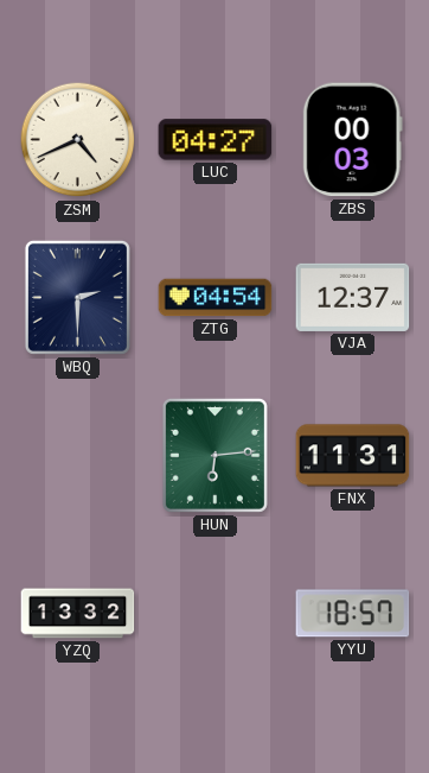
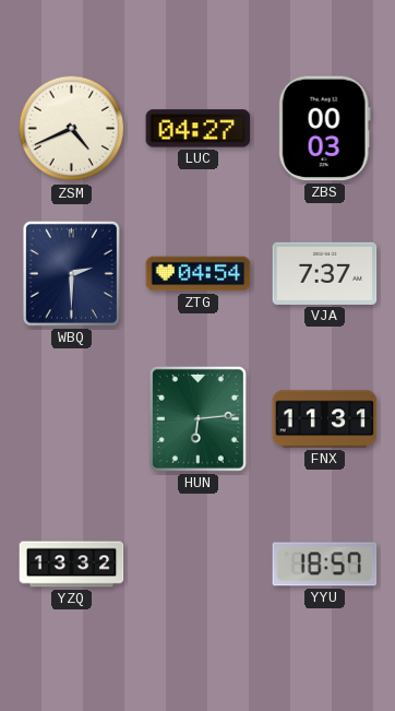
VJA: 12:37 -> 7:37 (325, 273)
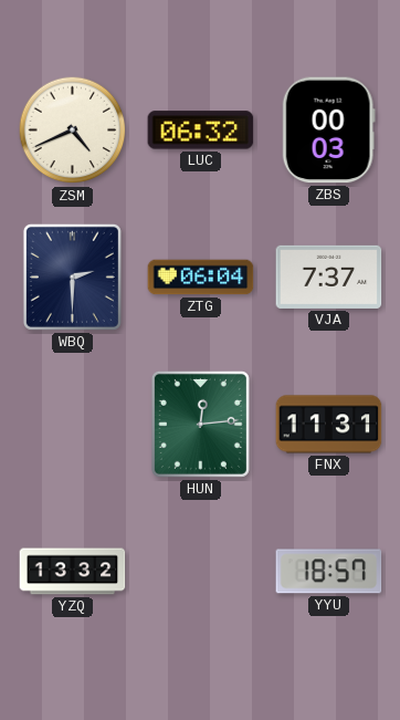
LUC: 04:27 -> 06:32 (201, 131)
ZTG: 04:54 -> 06:04 (201, 278)
HUN: 6:14 -> 12:14 (200, 424)
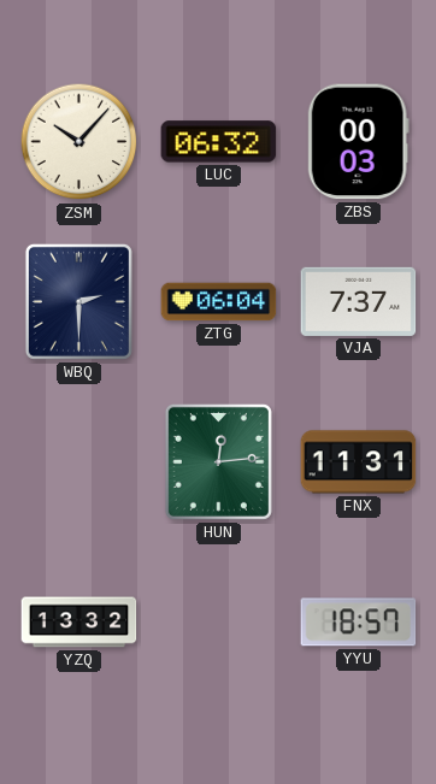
ZSM: 4:41 -> 10:07 (79, 142)
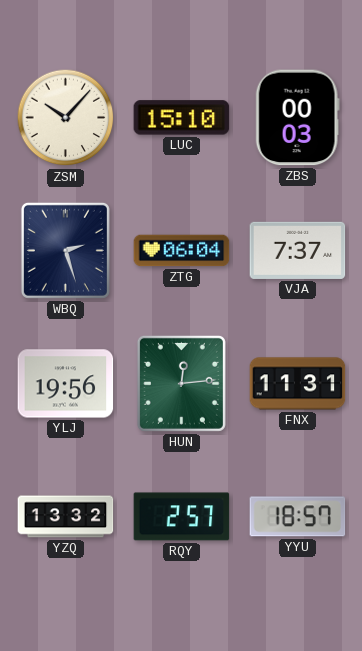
LUC: 06:32 -> 15:10 (182, 118)
WBQ: 2:30 -> 2:27 (65, 250)
YLJ: none -> 19:56 (66, 384)
RQY: none -> 2:57 (182, 517)
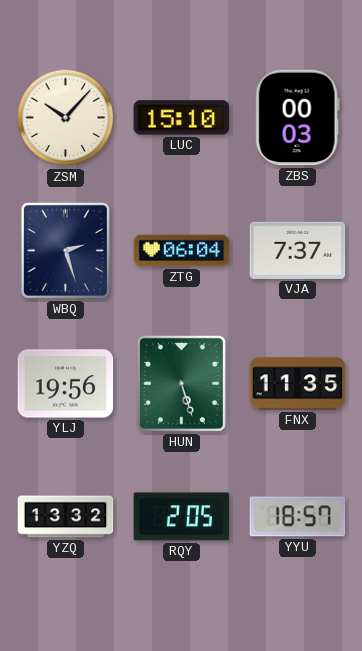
HUN: 12:14 -> 5:27 (181, 383)
FNX: 11:31 -> 11:35 (298, 384)
RQY: 2:57 -> 2:05 (182, 517)
